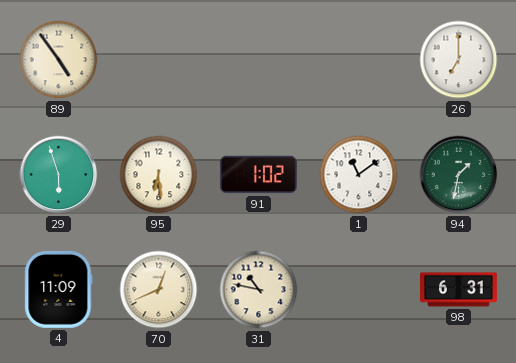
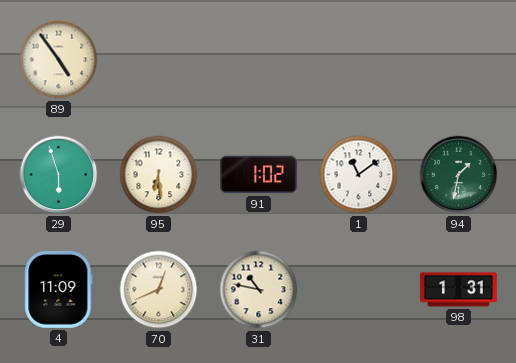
26: 7:00 -> none (459, 60)
98: 6:31 -> 1:31 (459, 290)
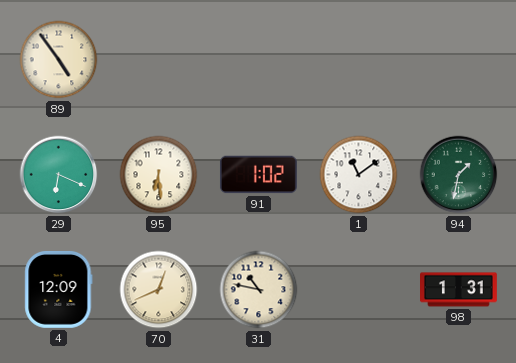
29: 5:57 -> 6:19 (59, 175)
4: 11:09 -> 12:09 (59, 289)
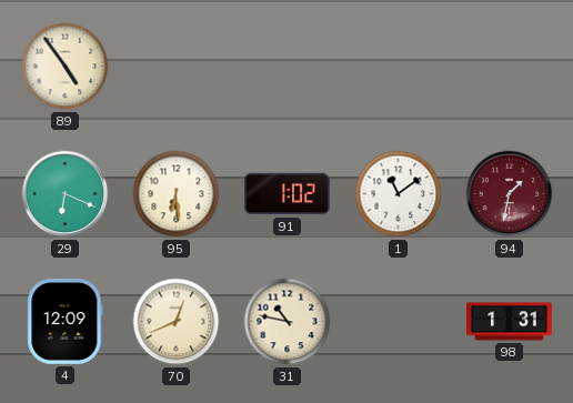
94 dial: green -> burgundy (510, 194)
